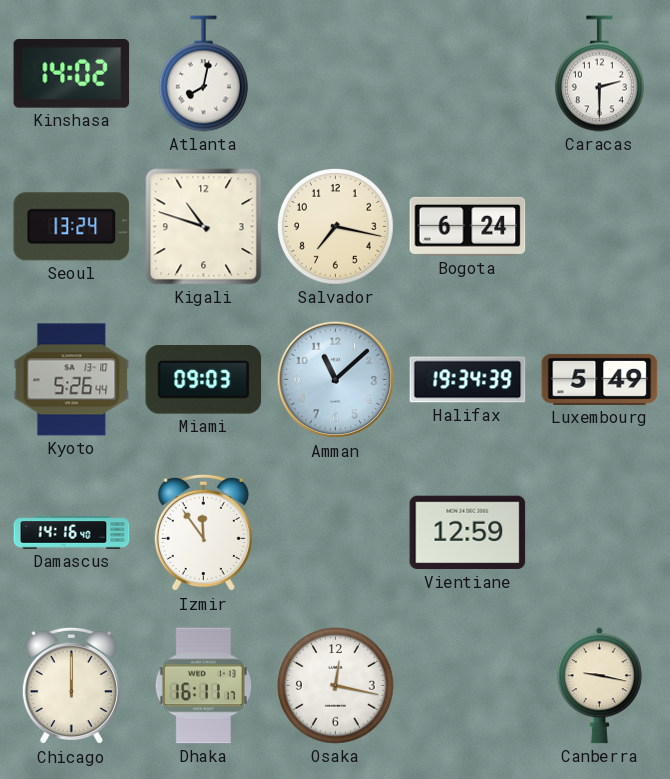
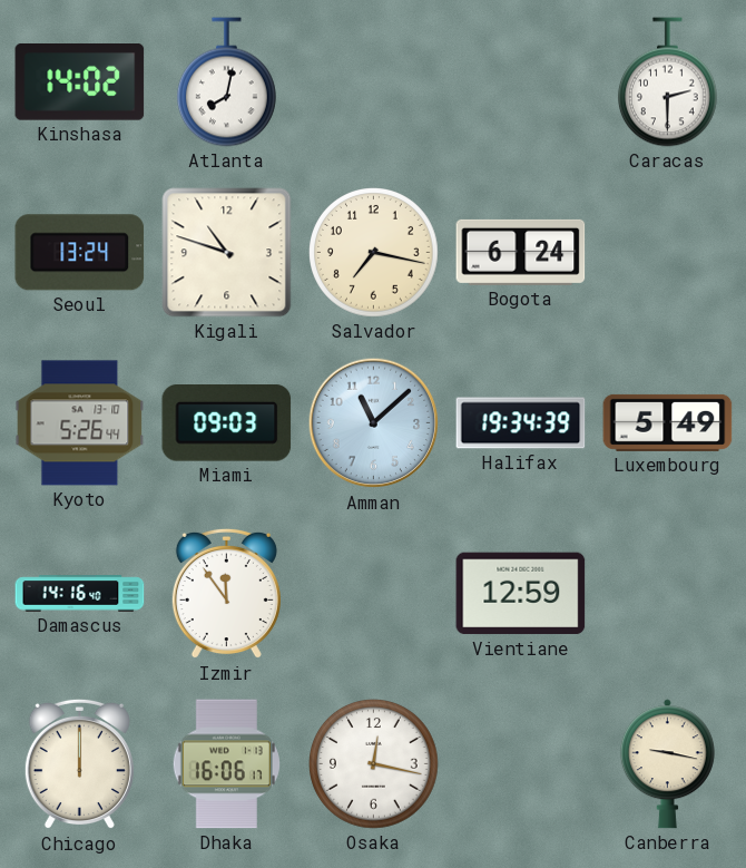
Dhaka: 16:11 -> 16:06 (226, 764)
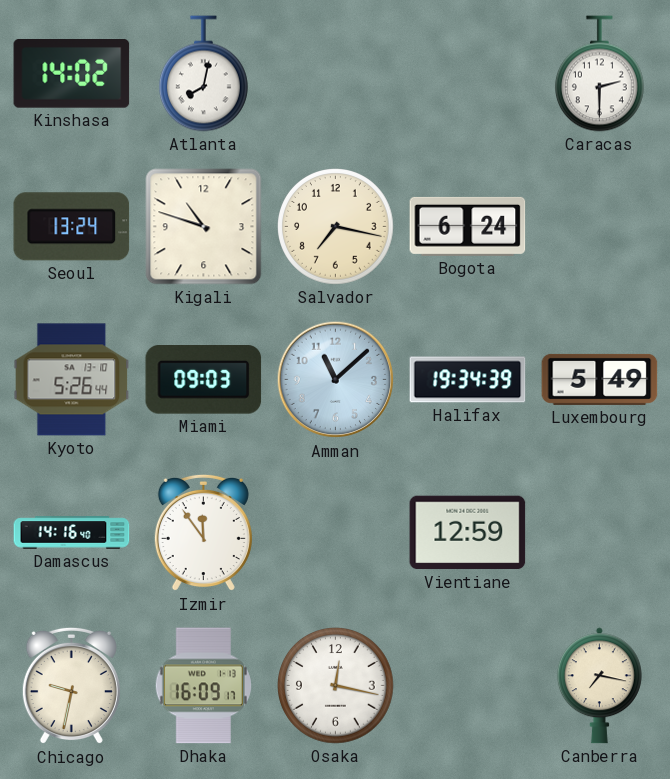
Chicago: 12:00 -> 9:32 (71, 686)
Dhaka: 16:06 -> 16:09 (203, 686)
Canberra: 9:17 -> 7:17 (599, 686)
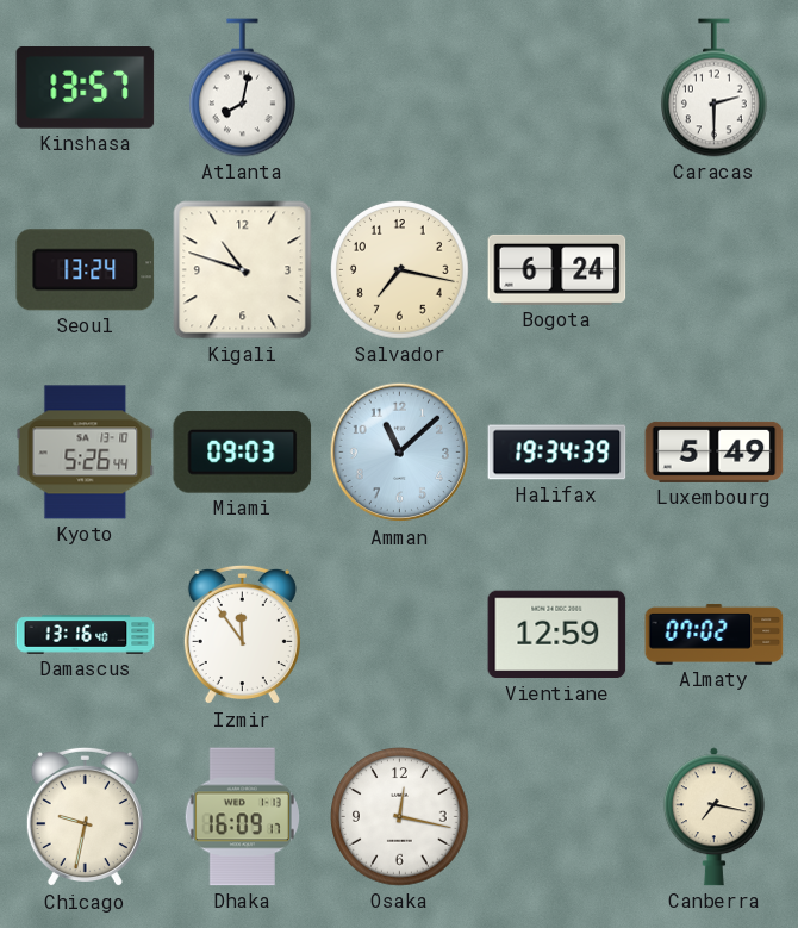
Kinshasa: 14:02 -> 13:57 (86, 88)
Damascus: 14:16 -> 13:16 (86, 635)
Almaty: none -> 07:02 (715, 634)
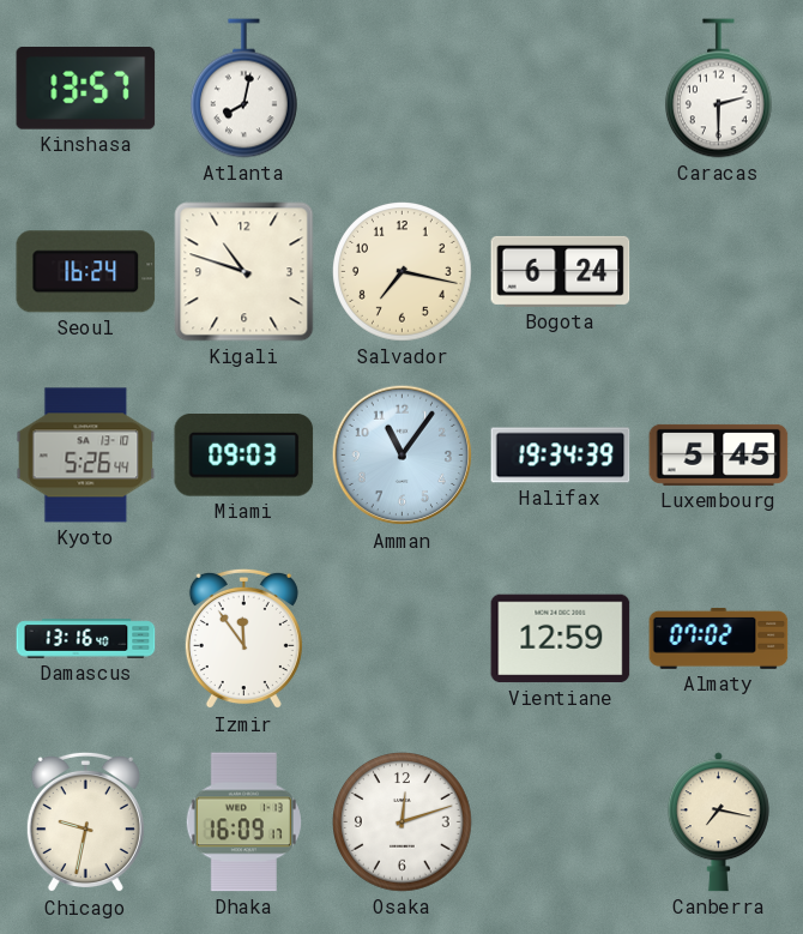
Seoul: 13:24 -> 16:24 (86, 272)
Amman: 11:08 -> 11:06 (403, 456)
Luxembourg: 5:49 -> 5:45 (719, 454)
Osaka: 12:17 -> 12:12 (403, 822)
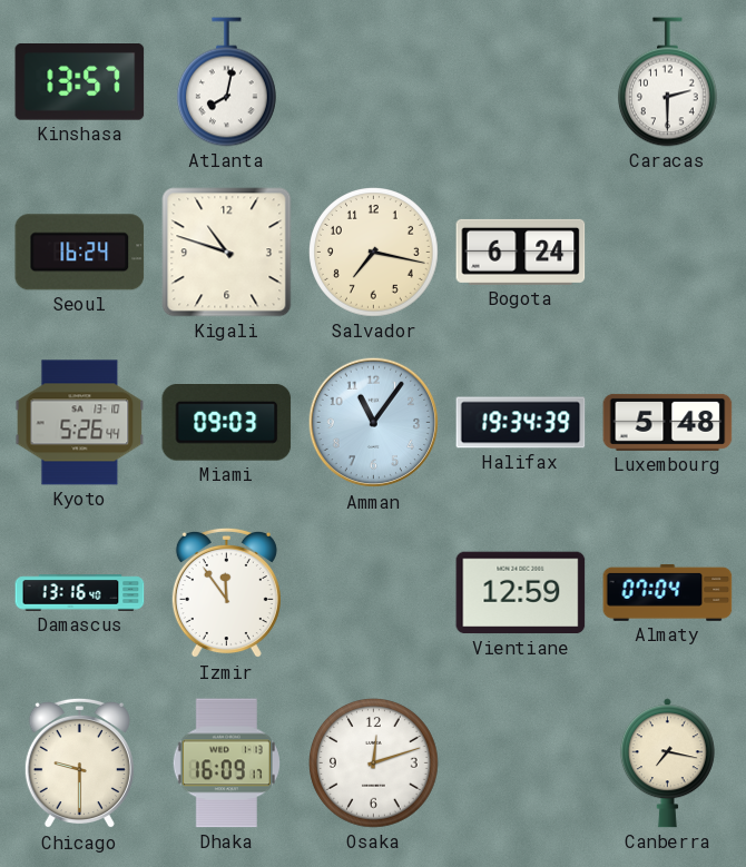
Luxembourg: 5:45 -> 5:48 (668, 422)
Almaty: 07:02 -> 07:04 (668, 592)
Chicago: 9:32 -> 9:30 (79, 763)
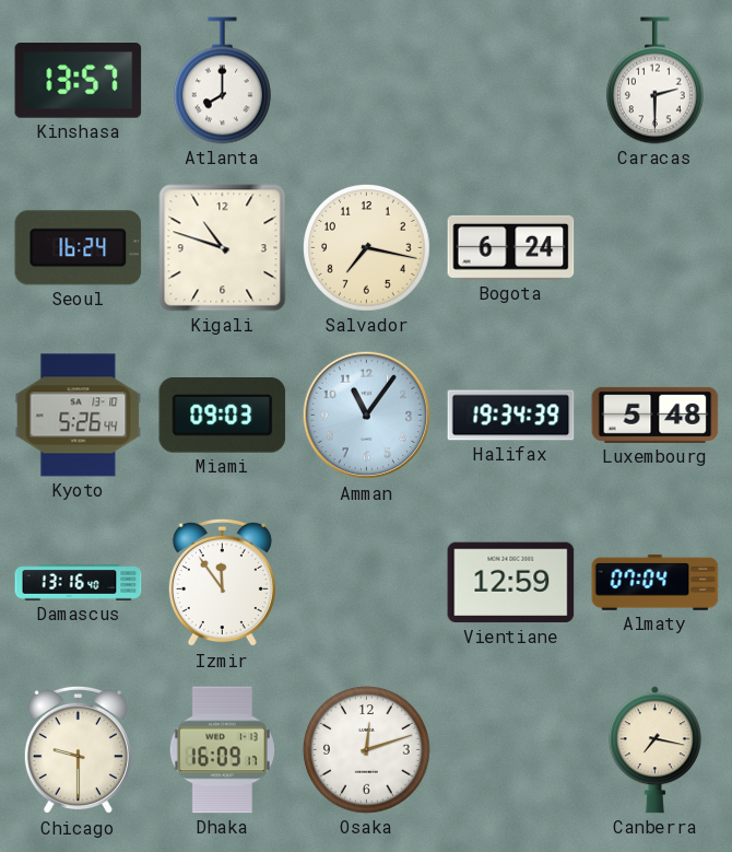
Atlanta: 8:02 -> 8:00 (222, 81)
